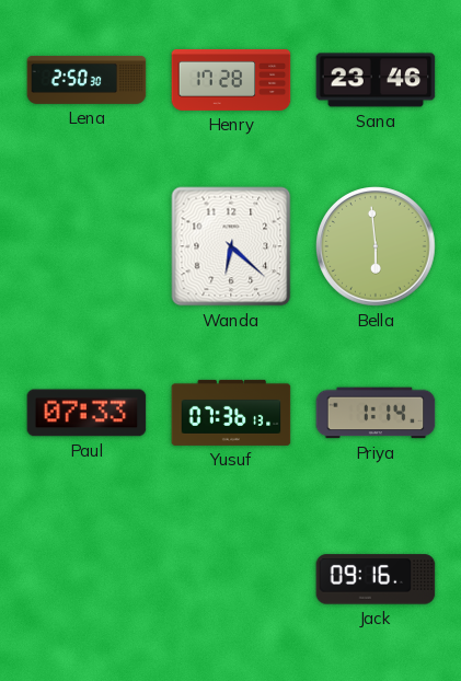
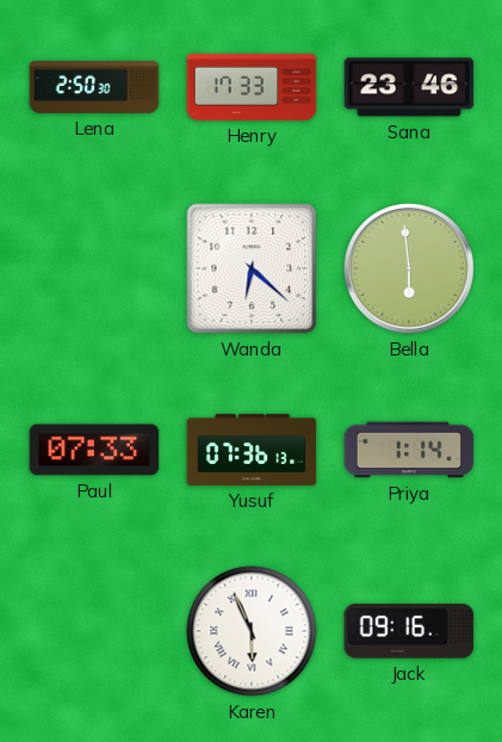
Henry: 17:28 -> 17:33 (252, 87)
Karen: none -> 5:56 (252, 631)
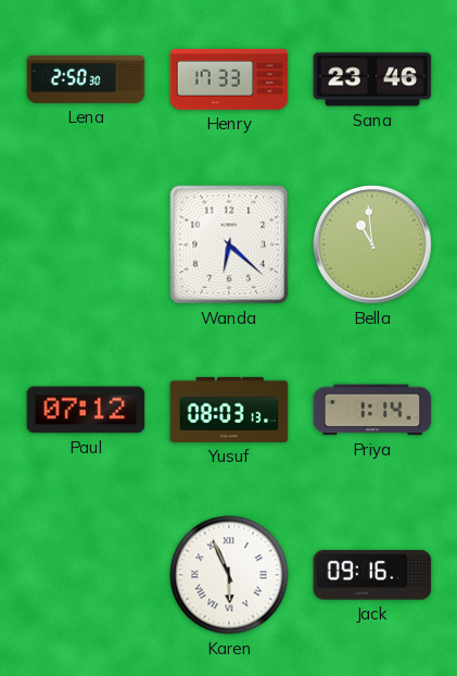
Bella: 5:59 -> 10:59 (372, 245)
Paul: 07:33 -> 07:12 (86, 410)
Yusuf: 07:36 -> 08:03 (229, 410)
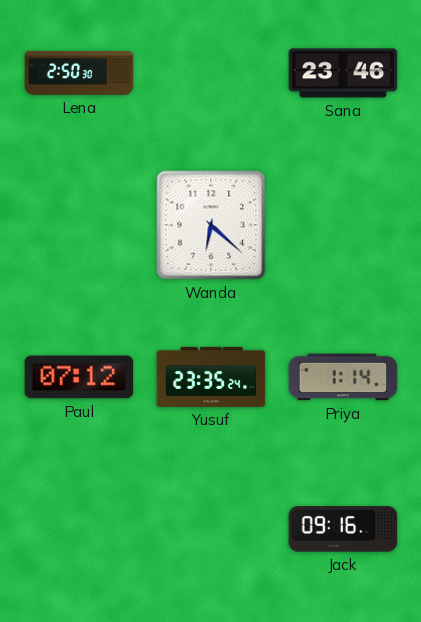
Henry: 17:33 -> none (229, 79)
Bella: 10:59 -> none (372, 245)
Yusuf: 08:03 -> 23:35 (211, 377)
Karen: 5:56 -> none (229, 575)
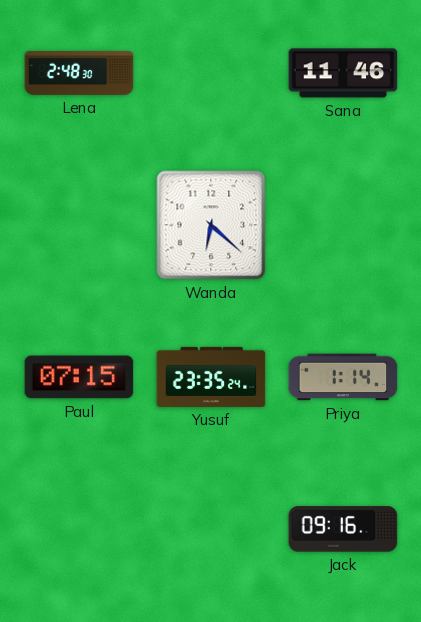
Lena: 2:50 -> 2:48 (79, 73)
Sana: 23:46 -> 11:46 (343, 73)
Paul: 07:12 -> 07:15 (79, 377)
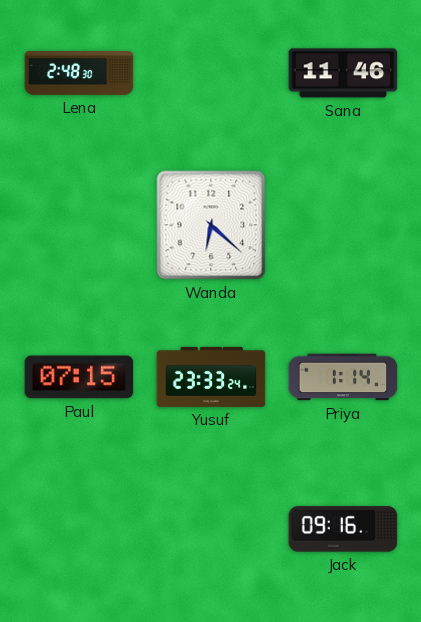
Yusuf: 23:35 -> 23:33 (211, 377)
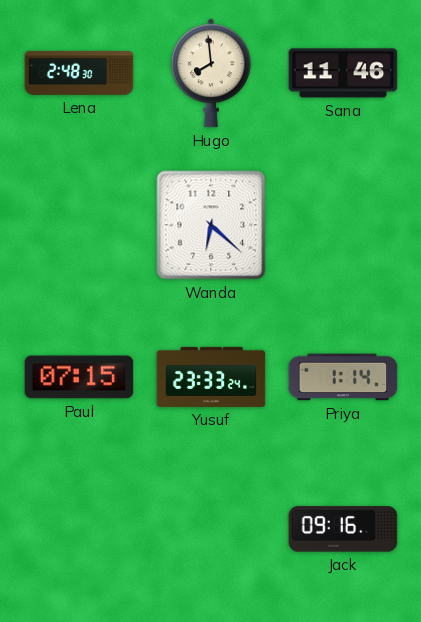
Hugo: none -> 7:59 (211, 73)
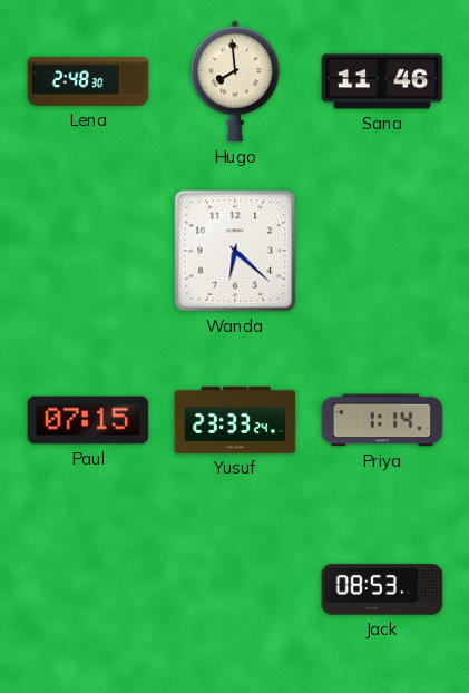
Jack: 09:16 -> 08:53 (382, 589)
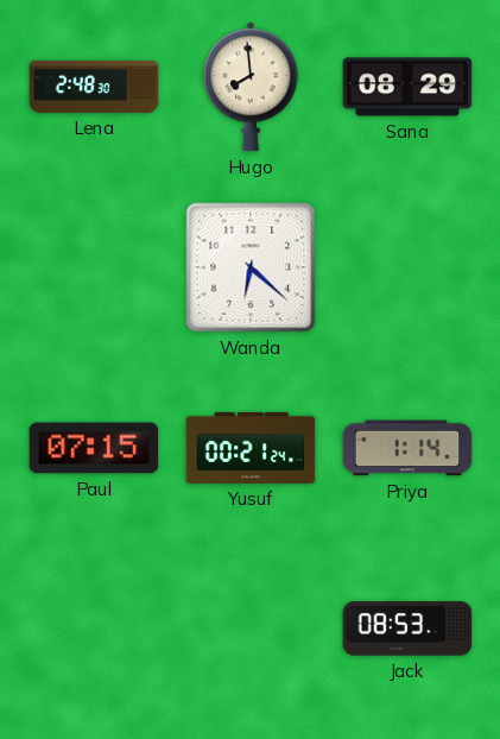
Sana: 11:46 -> 08:29 (407, 87)
Yusuf: 23:33 -> 00:21 (251, 448)
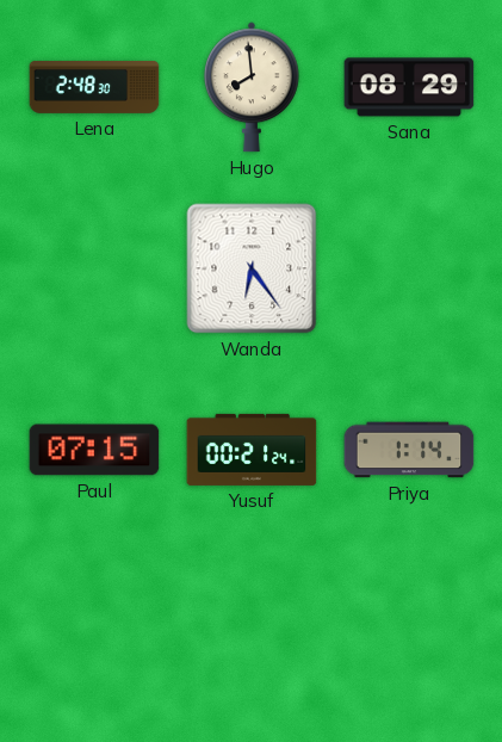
Wanda: 6:22 -> 6:24 (252, 268)
Jack: 08:53 -> none (407, 629)
